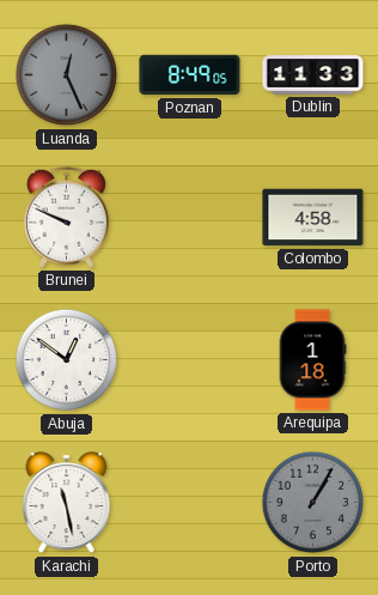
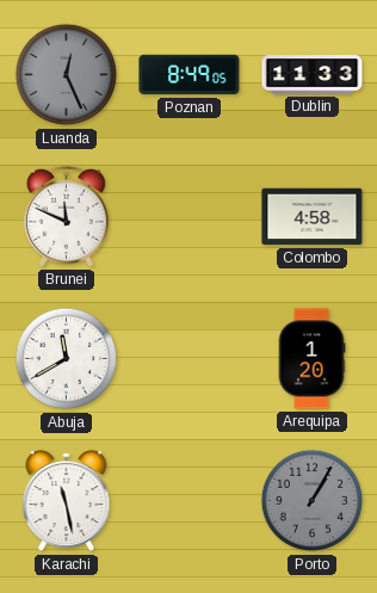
Brunei: 9:49 -> 11:49 (66, 216)
Abuja: 12:51 -> 11:40 (67, 359)
Arequipa: 1:18 -> 1:20 (311, 359)
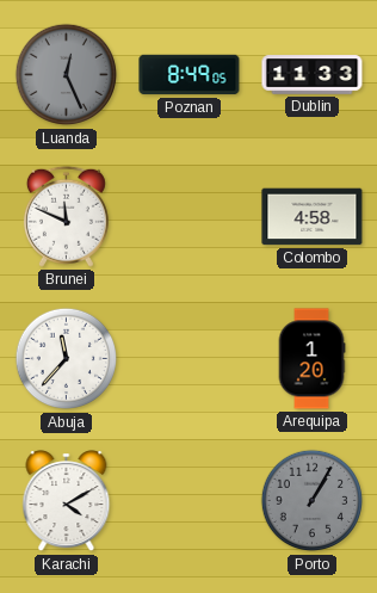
Abuja: 11:40 -> 11:37 (67, 359)
Karachi: 11:28 -> 4:10 (67, 501)
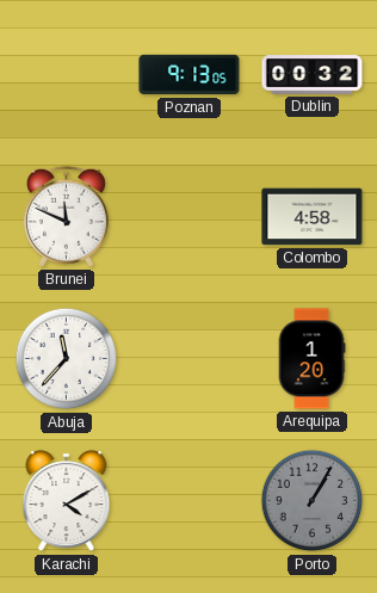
Luanda: 12:26 -> none (67, 75)
Poznan: 8:49 -> 9:13 (190, 75)
Dublin: 11:33 -> 00:32 (313, 75)
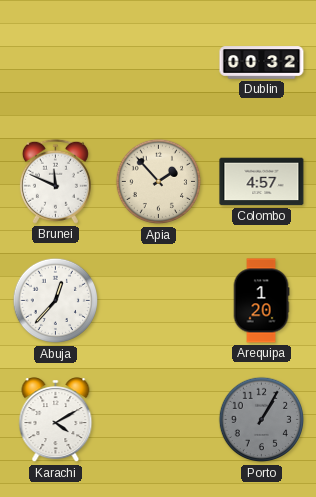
Poznan: 9:13 -> none (190, 75)
Apia: none -> 1:53 (159, 182)
Colombo: 4:58 -> 4:57 (262, 182)
Abuja: 11:37 -> 12:37 (56, 301)
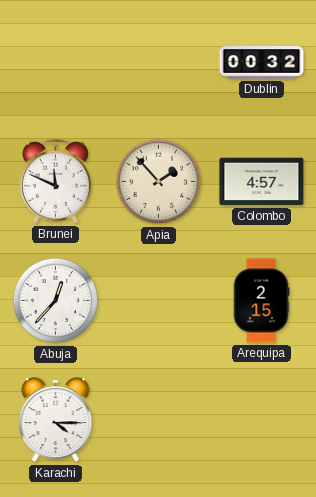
Arequipa: 1:20 -> 2:15 (261, 301)
Karachi: 4:10 -> 4:15 (56, 420)
Porto: 1:05 -> none (262, 420)
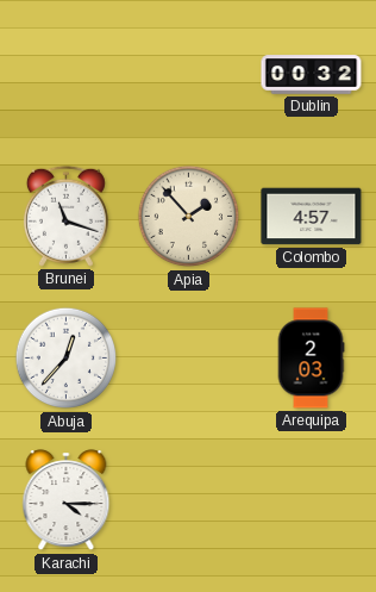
Brunei: 11:49 -> 11:18 (65, 216)
Arequipa: 2:15 -> 2:03 (311, 359)
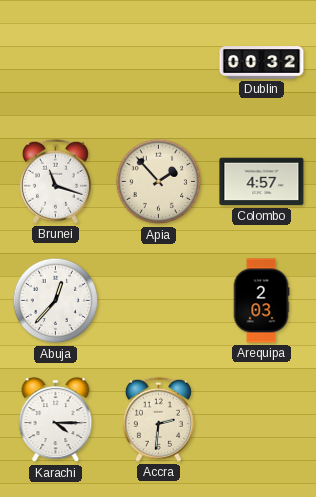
Accra: none -> 2:31 (158, 419)
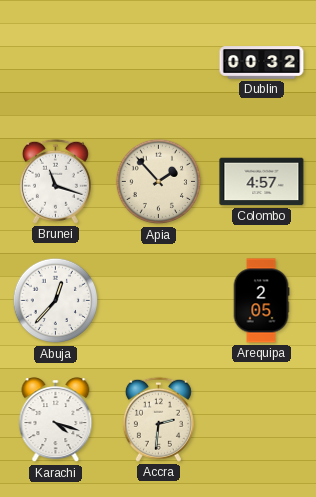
Arequipa: 2:03 -> 2:05 (261, 301)
Karachi: 4:15 -> 4:18 (56, 420)
